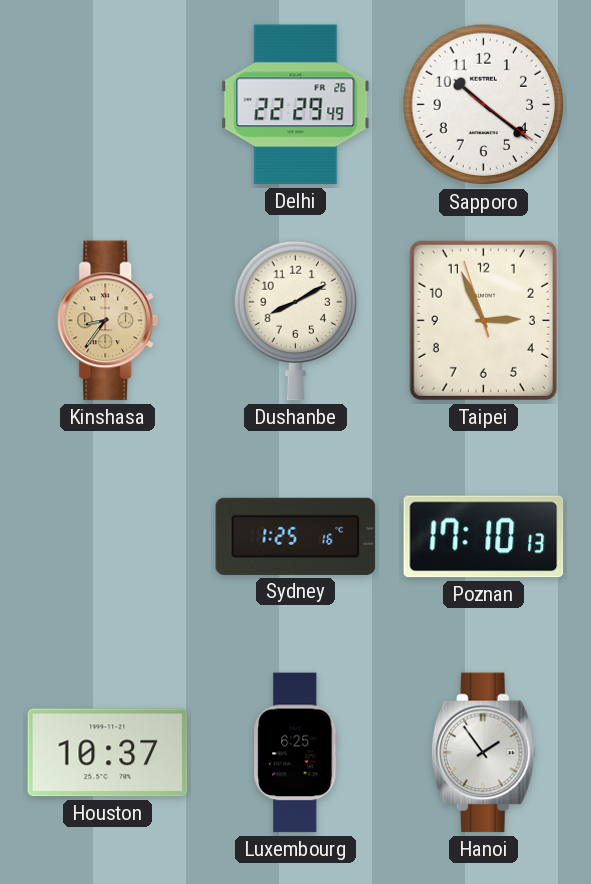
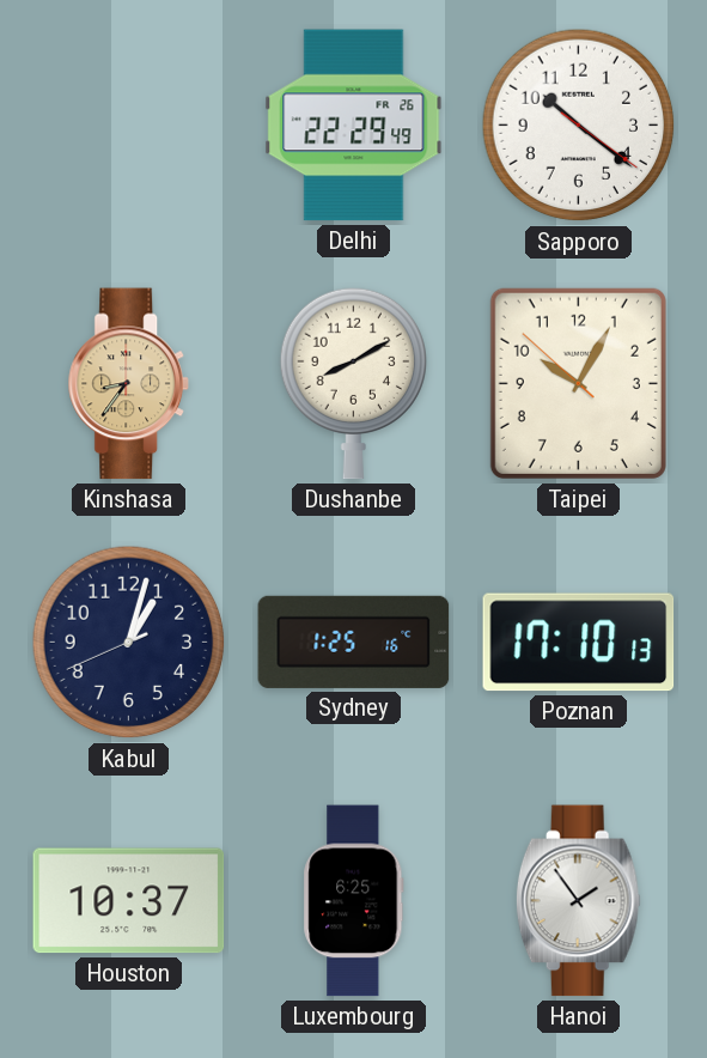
Taipei: 2:55 -> 10:04 (578, 383)
Kabul: none -> 1:02 (129, 643)
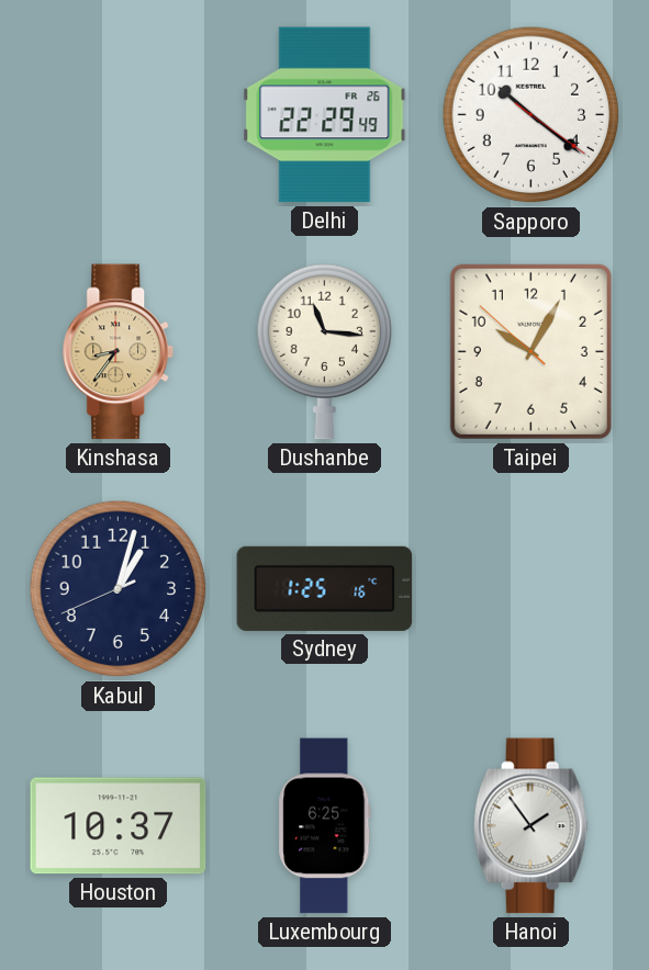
Dushanbe: 8:10 -> 11:16 (324, 351)
Poznan: 17:10 -> none (579, 643)
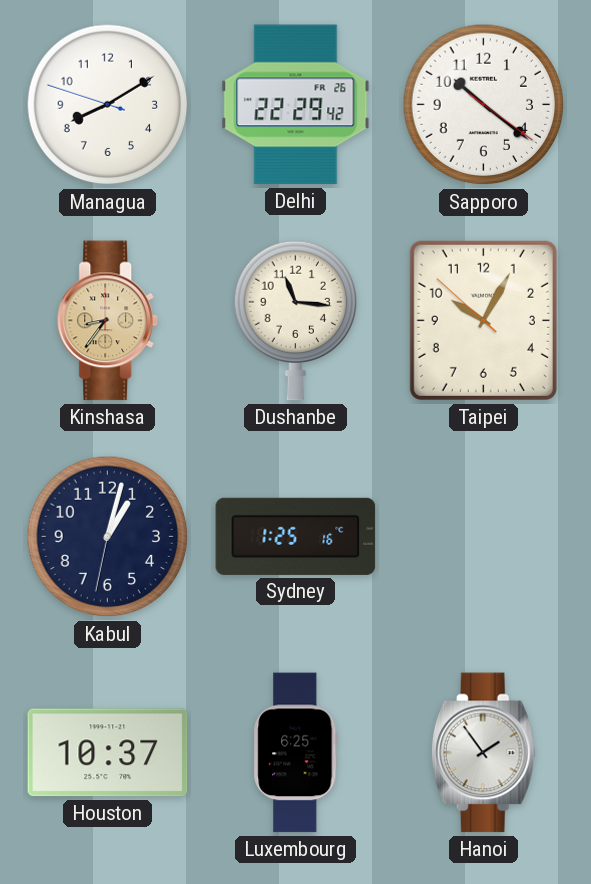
Managua: none -> 8:09 (108, 105)
Delhi: 22:29:49 -> 22:29:42 (296, 105)
Kabul: 1:02:41 -> 1:02:32 (108, 537)
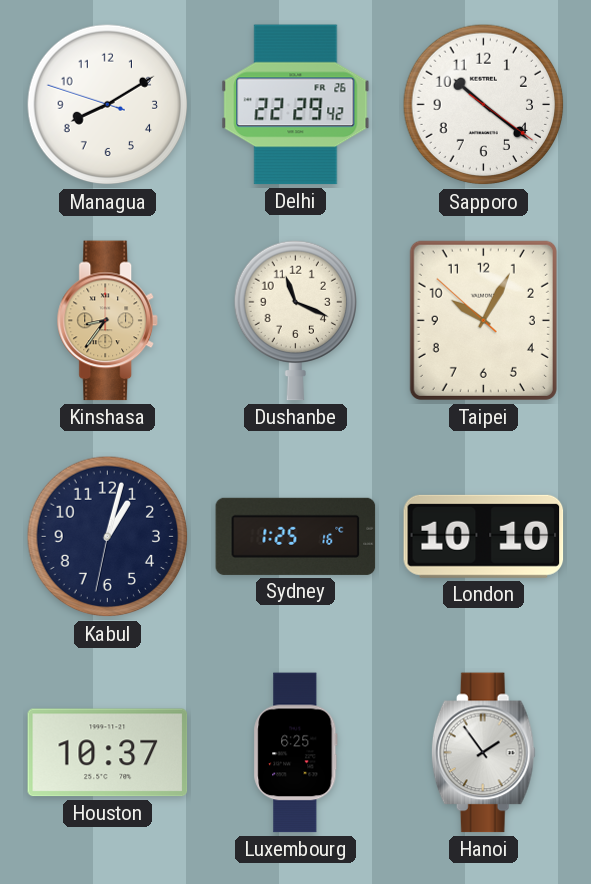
Dushanbe: 11:16 -> 11:19 (295, 320)
London: none -> 10:10 (484, 536)
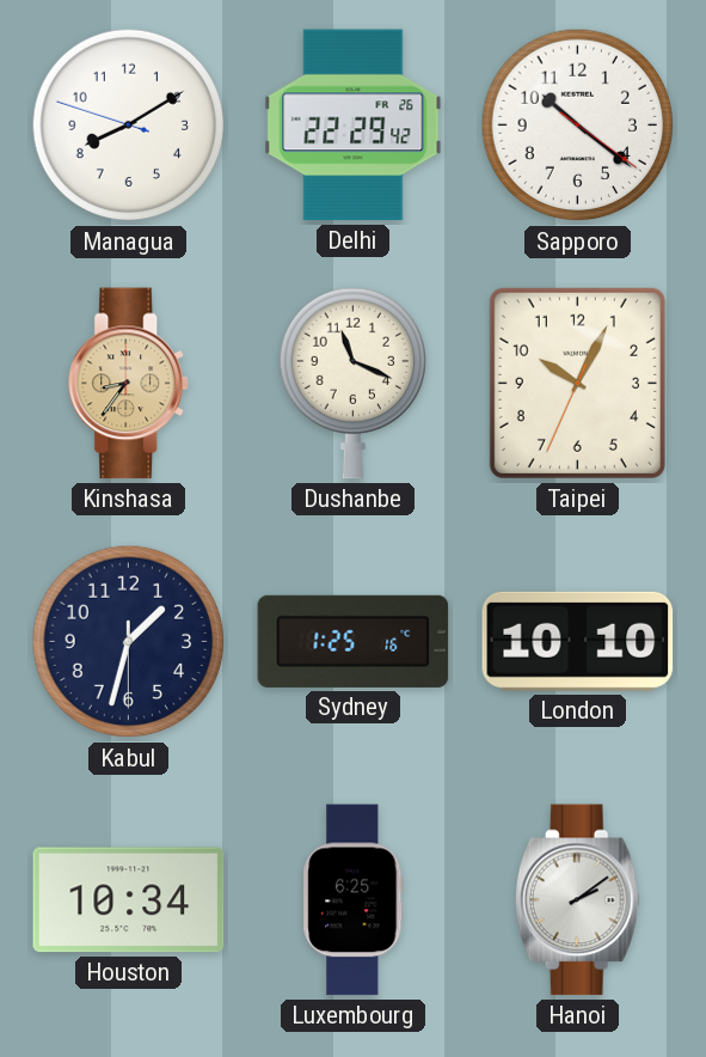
Taipei: 10:04:52 -> 10:04:34 (577, 383)
Kabul: 1:02 -> 1:32 (129, 642)
Houston: 10:37 -> 10:34 (129, 900)
Hanoi: 1:54 -> 2:09 (577, 900)
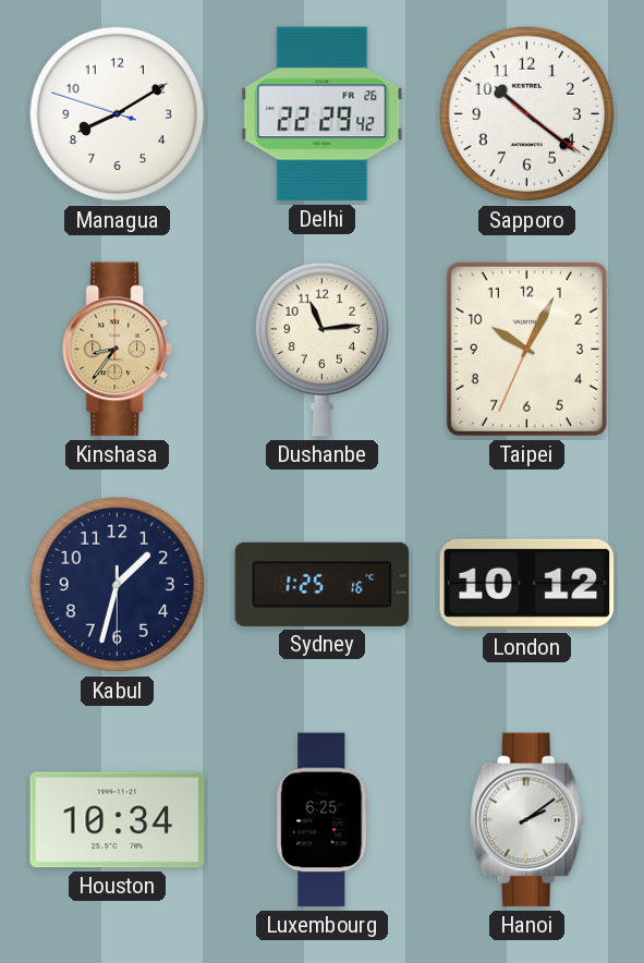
Dushanbe: 11:19 -> 11:14 (321, 349)
London: 10:10 -> 10:12 (527, 584)
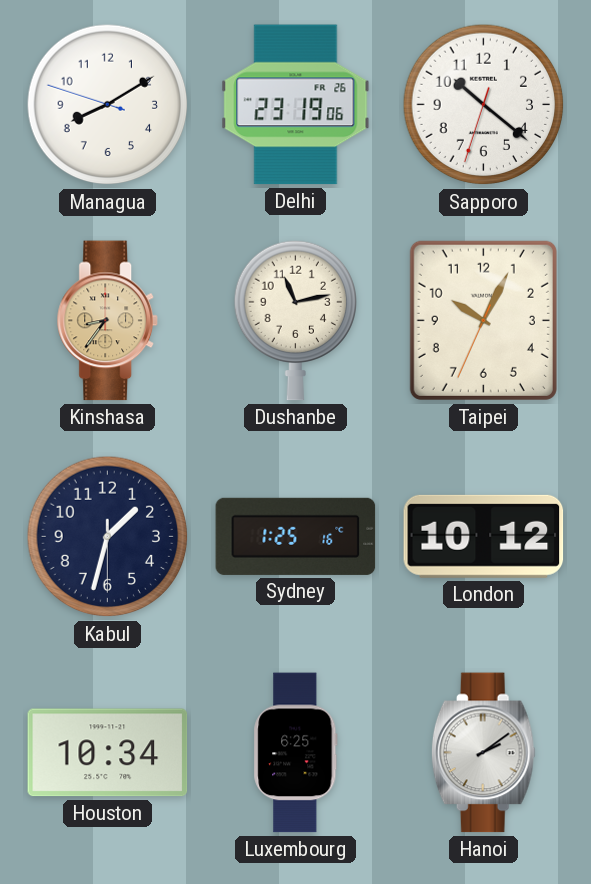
Delhi: 22:29 -> 23:19 (296, 105)
Sapporo: 10:21:21 -> 10:21:33 (484, 105)
Dushanbe: 11:14 -> 11:13 (295, 320)
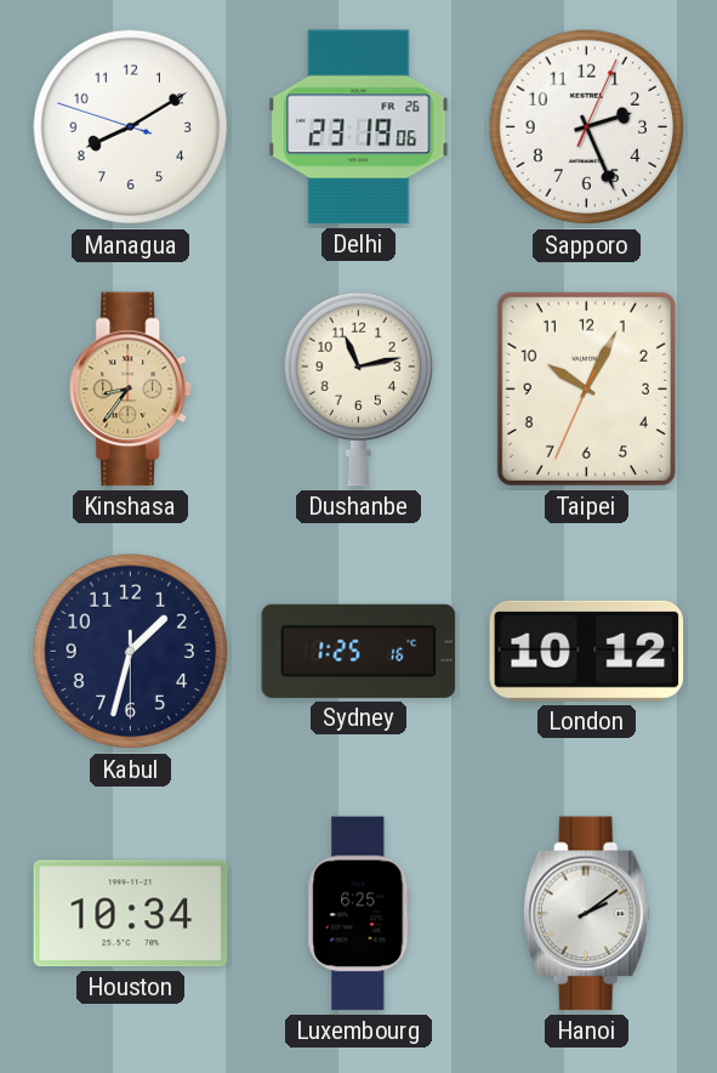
Sapporo: 10:21 -> 2:26 (587, 127)
